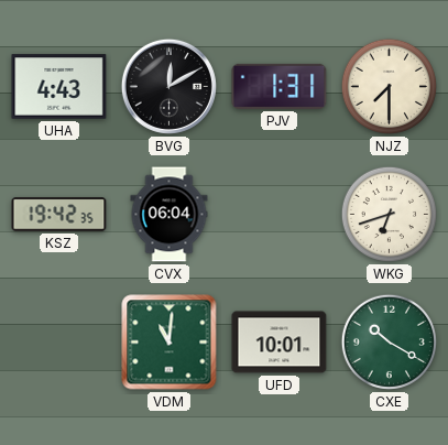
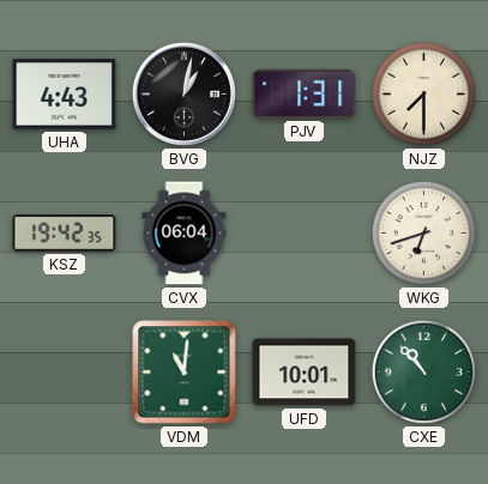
BVG: 12:10 -> 1:02 (183, 93)
CXE: 10:20 -> 10:53 (423, 371)
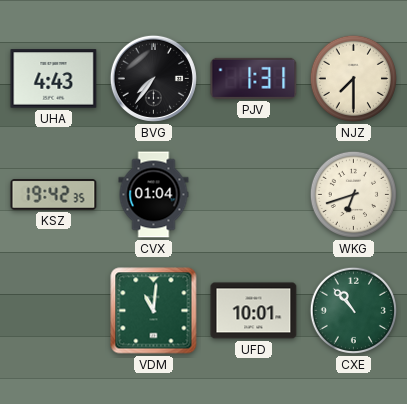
BVG: 1:02 -> 7:36 (153, 78)
CVX: 06:04 -> 01:04 (154, 195)
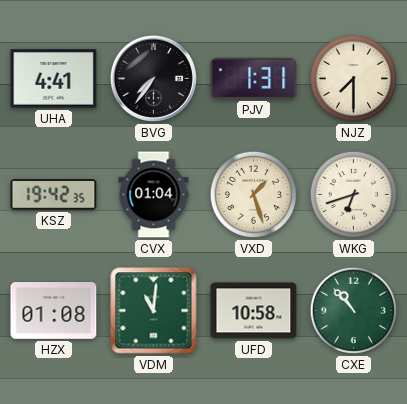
UHA: 4:43 -> 4:41 (54, 79)
VXD: none -> 1:27 (253, 194)
HZX: none -> 01:08 (54, 311)
UFD: 10:01 -> 10:58 (254, 311)
